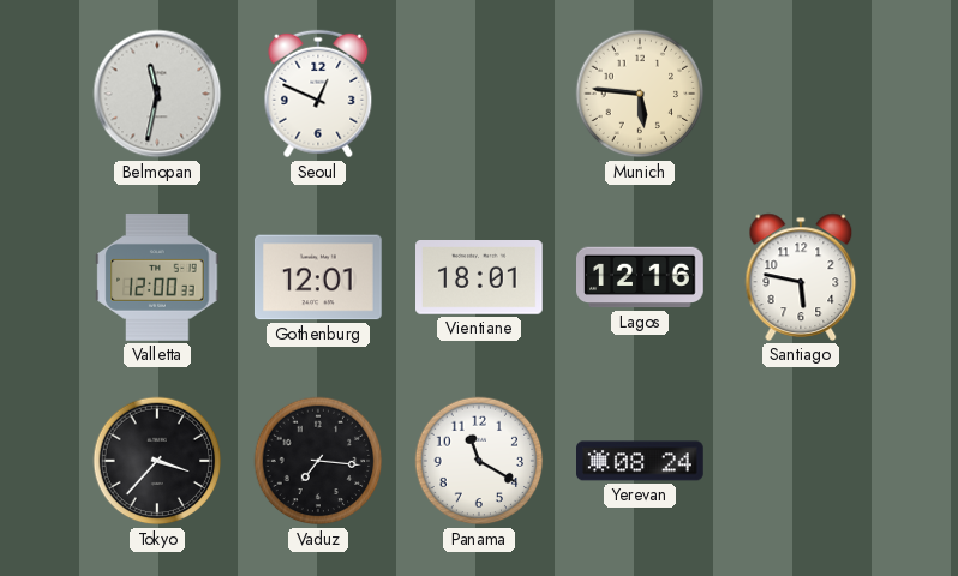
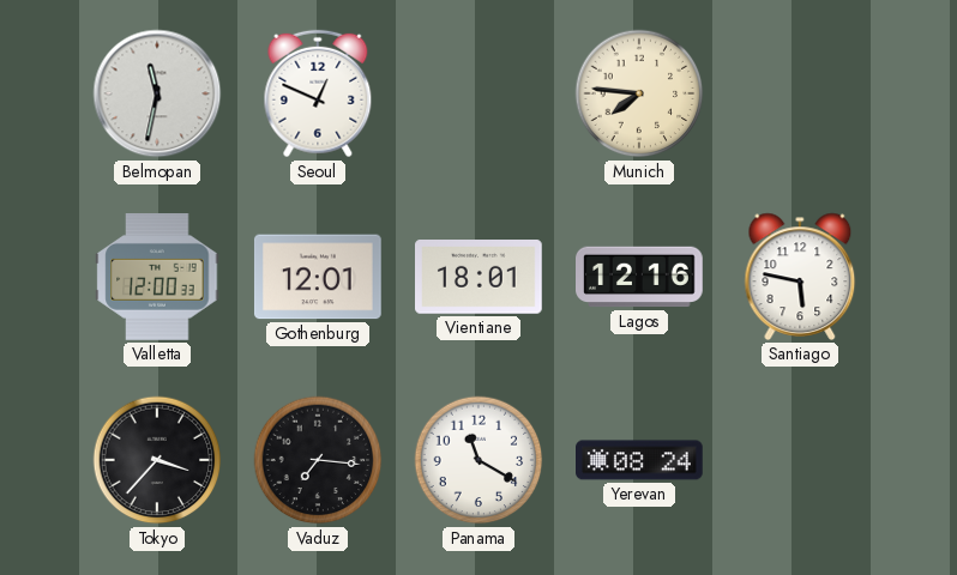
Munich: 5:46 -> 7:46 (639, 93)
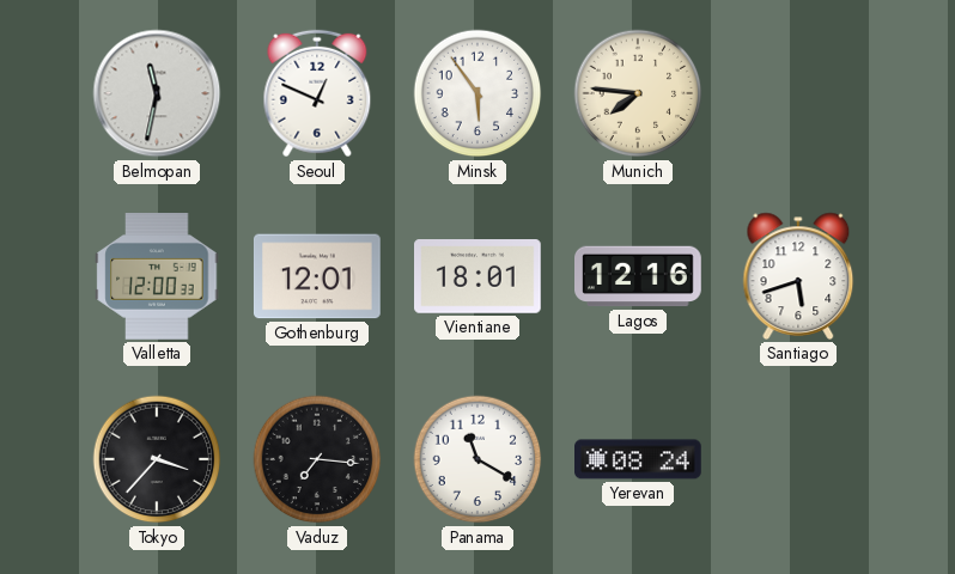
Minsk: none -> 5:54 (478, 93)
Santiago: 5:47 -> 5:42 (798, 276)
